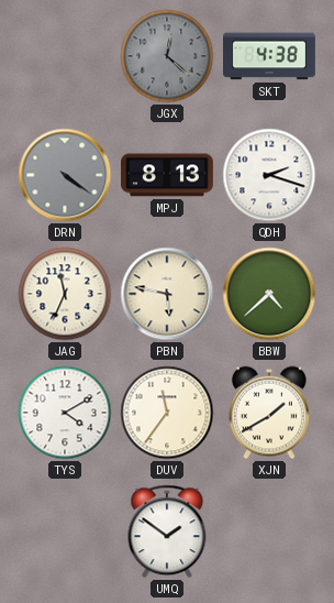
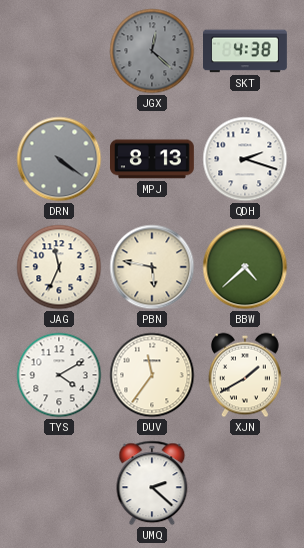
UMQ: 1:51 -> 2:22 (152, 483)
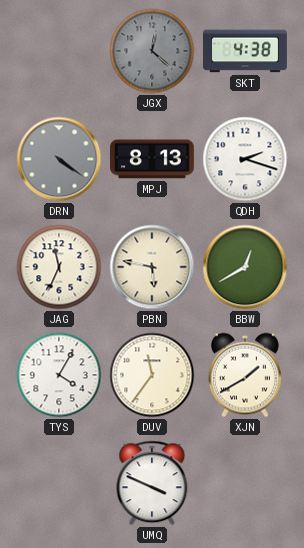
BBW: 4:38 -> 12:40 (245, 267)
TYS: 4:10 -> 4:05 (59, 375)
UMQ: 2:22 -> 3:49 (152, 483)
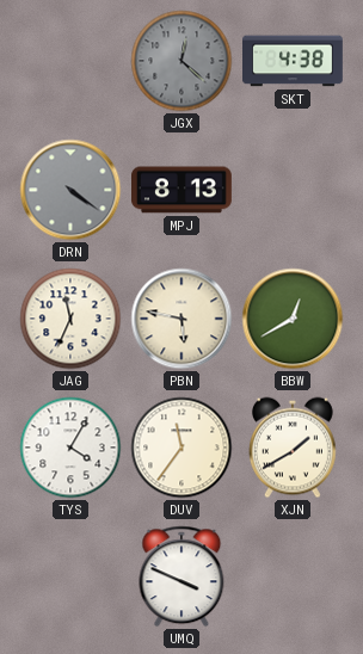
QDH: 2:18 -> none (245, 159)
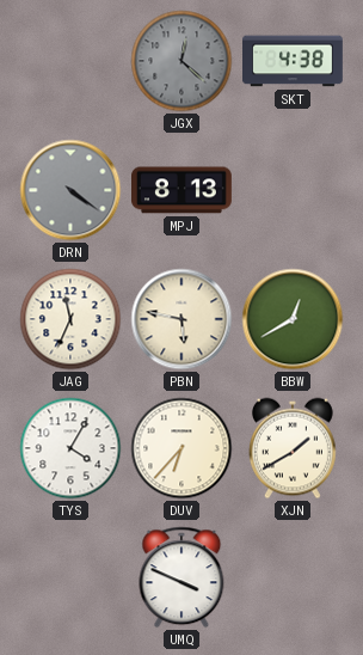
DUV: 11:36 -> 6:37 (181, 448)
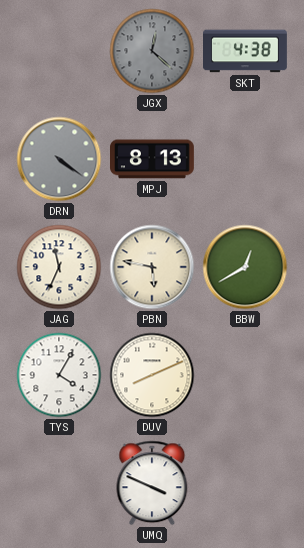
DUV: 6:37 -> 8:11 (152, 375)
XJN: 1:40 -> none (293, 448)
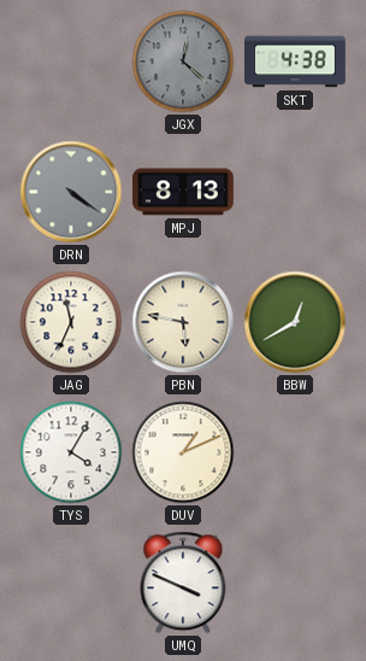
DUV: 8:11 -> 1:11 (183, 452)
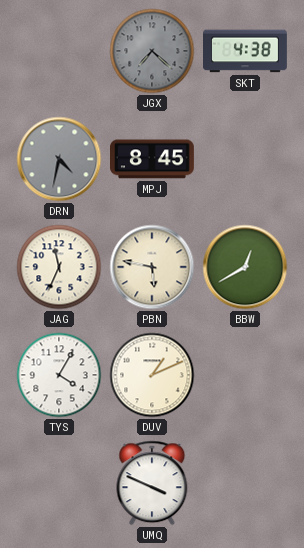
JGX: 12:22 -> 7:22 (152, 51)
DRN: 4:21 -> 4:32 (59, 159)
MPJ: 8:13 -> 8:45 (153, 159)
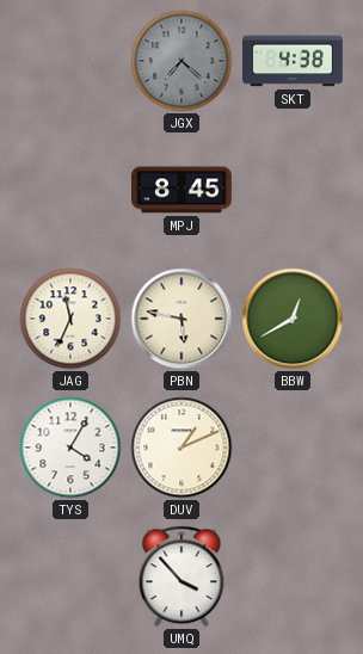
DRN: 4:32 -> none (59, 159)
UMQ: 3:49 -> 3:53 (181, 576)
